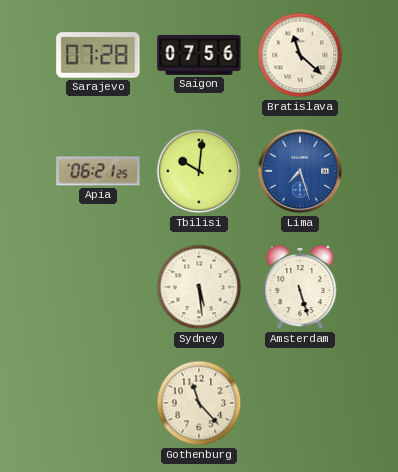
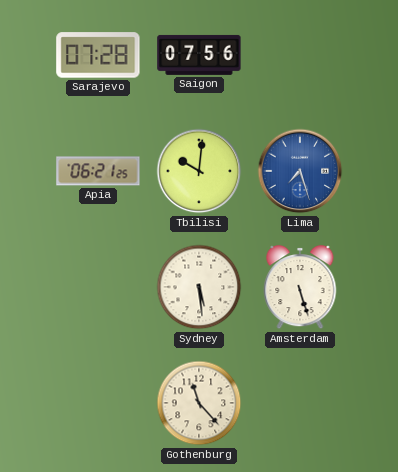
Bratislava: 11:22 -> none (300, 55)
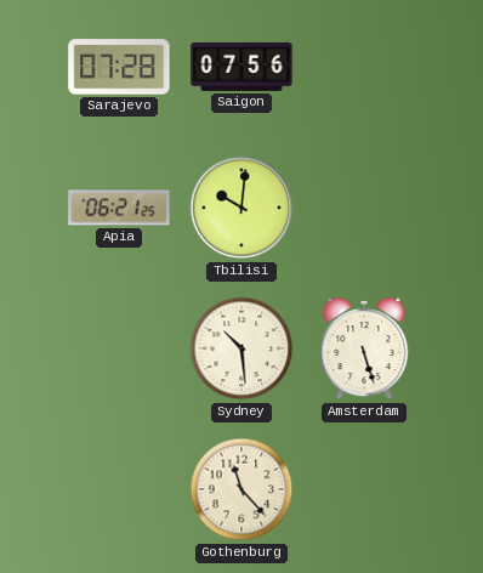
Lima: 7:27 -> none (300, 171)
Sydney: 5:29 -> 10:29 (241, 348)
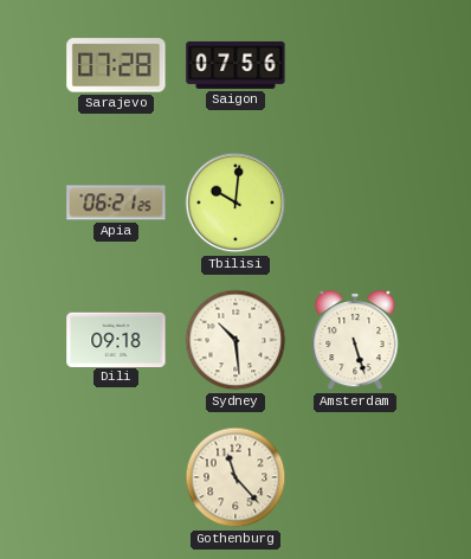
Dili: none -> 09:18 (116, 339)
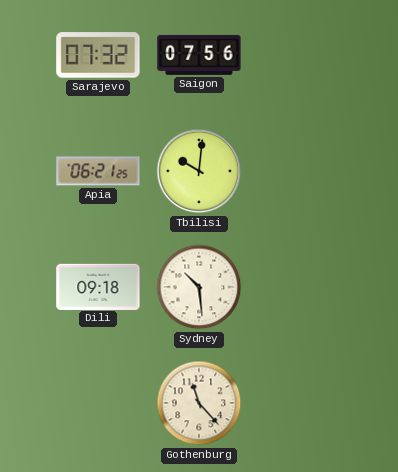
Sarajevo: 07:28 -> 07:32 (98, 55)
Amsterdam: 5:27 -> none (355, 341)
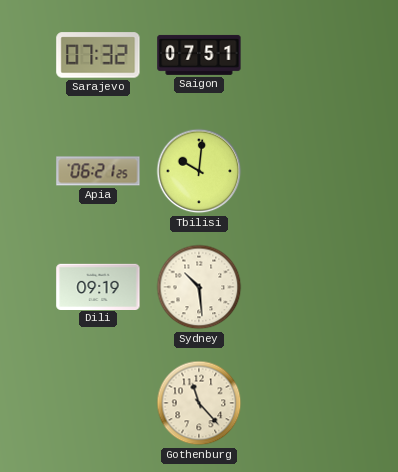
Saigon: 07:56 -> 07:51 (199, 55)
Dili: 09:18 -> 09:19 (98, 286)
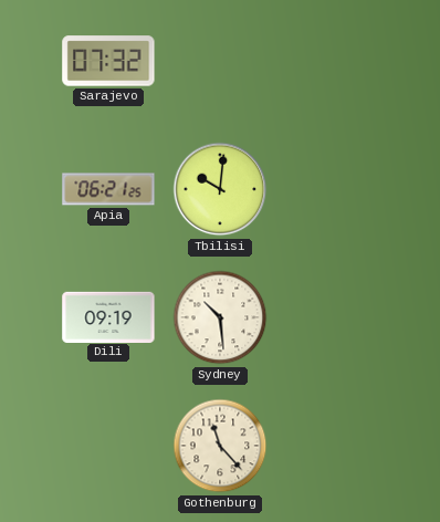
Saigon: 07:51 -> none (199, 55)
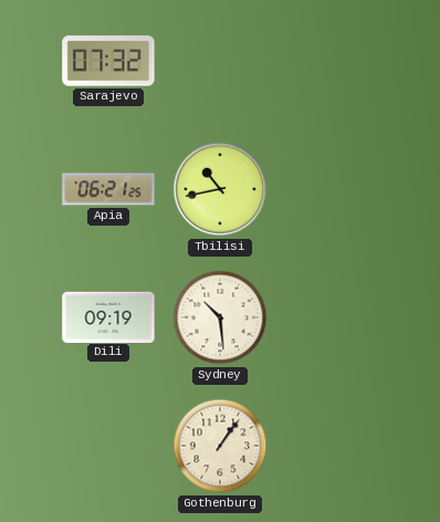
Tbilisi: 10:01 -> 10:43 (220, 189)
Gothenburg: 11:23 -> 1:06 (220, 446)
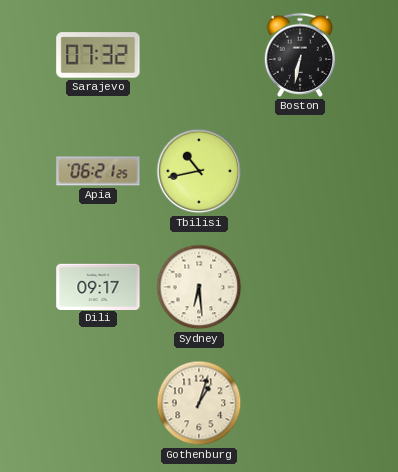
Boston: none -> 6:32 (300, 55)
Dili: 09:19 -> 09:17 (98, 286)
Sydney: 10:29 -> 6:29 (199, 287)
Gothenburg: 1:06 -> 1:03 (199, 403)
